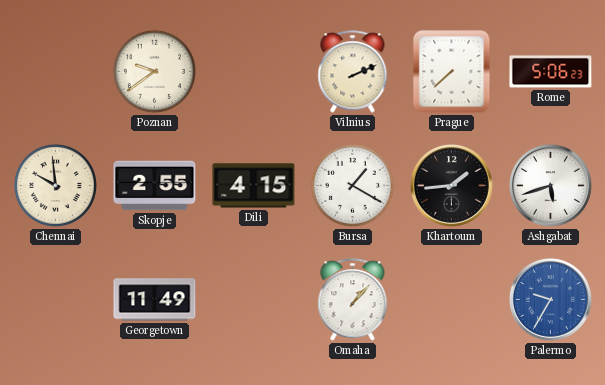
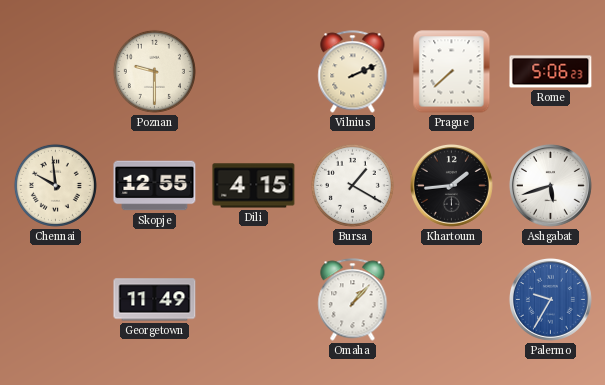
Poznan: 9:39 -> 9:30 (154, 71)
Skopje: 2:55 -> 12:55 (155, 186)
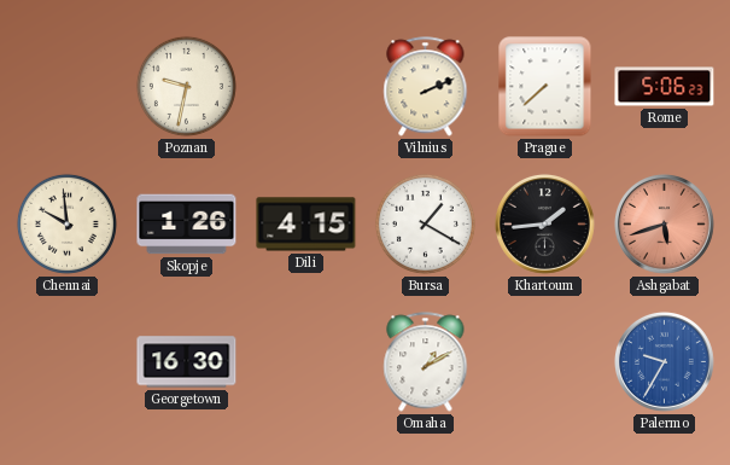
Poznan: 9:30 -> 9:32 (186, 86)
Skopje: 12:55 -> 1:26 (187, 225)
Ashgabat dial: white -> salmon (664, 223)
Georgetown: 11:49 -> 16:30 (187, 362)
Omaha: 1:07 -> 1:10 (426, 362)
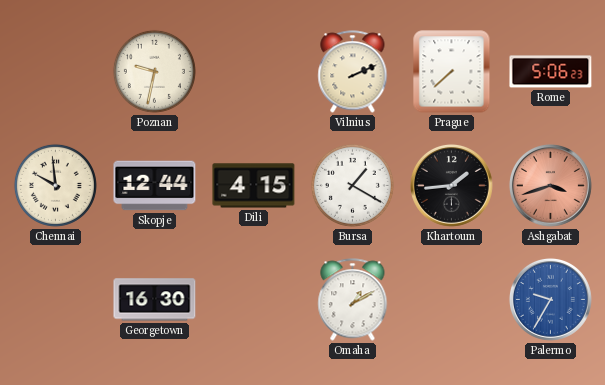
Skopje: 1:26 -> 12:44 (155, 186)
Ashgabat: 5:42 -> 3:42 (550, 185)
